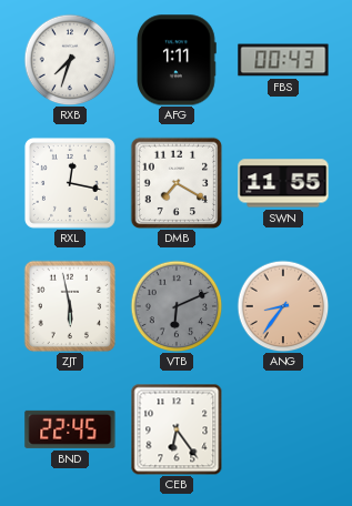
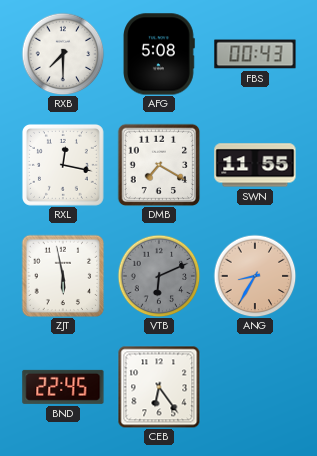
RXB: 7:33 -> 7:30 (63, 54)
AFG: 1:11 -> 5:08 (159, 54)
ANG: 8:36 -> 8:35 (255, 276)
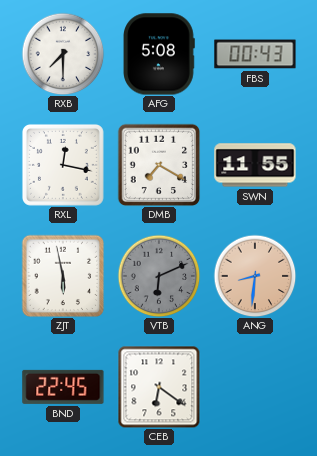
ANG: 8:35 -> 8:31 (255, 276)
CEB: 6:24 -> 6:21 (159, 387)
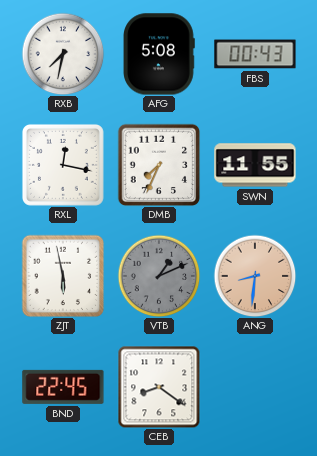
RXB: 7:30 -> 7:32 (63, 54)
DMB: 7:20 -> 7:34 (159, 165)
VTB: 6:11 -> 1:11 (159, 276)
CEB: 6:21 -> 8:21 (159, 387)
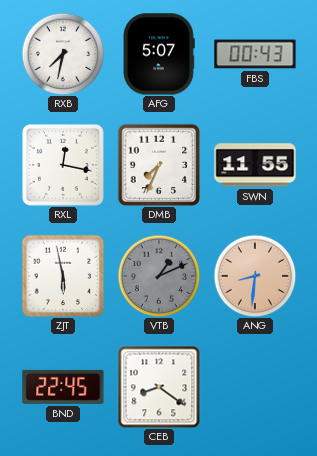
AFG: 5:08 -> 5:07 (159, 54)
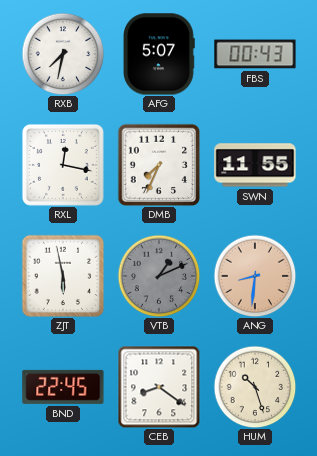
HUM: none -> 10:27 (255, 387)
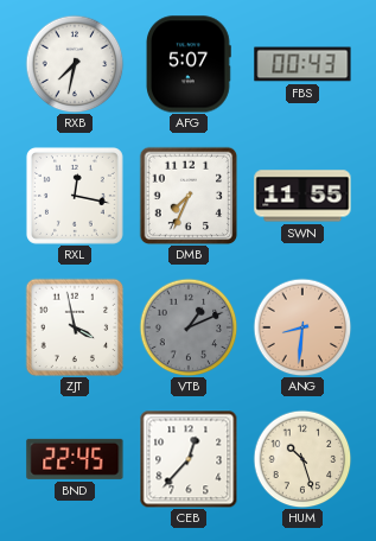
ZJT: 5:58 -> 3:58 (75, 327)
CEB: 8:21 -> 12:37 (189, 459)
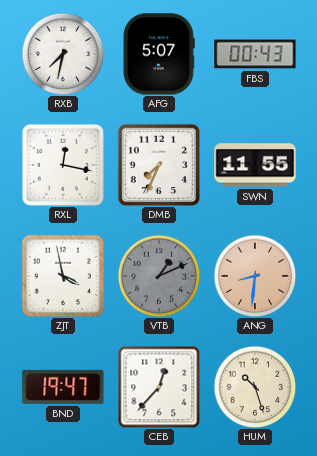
BND: 22:45 -> 19:47 (63, 387)
